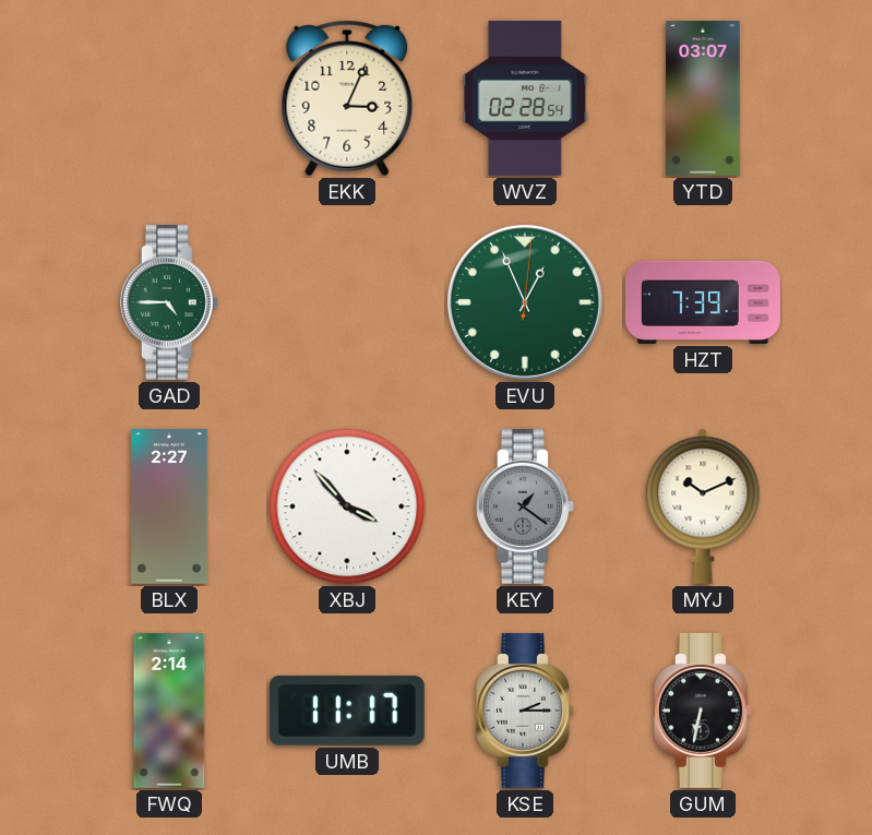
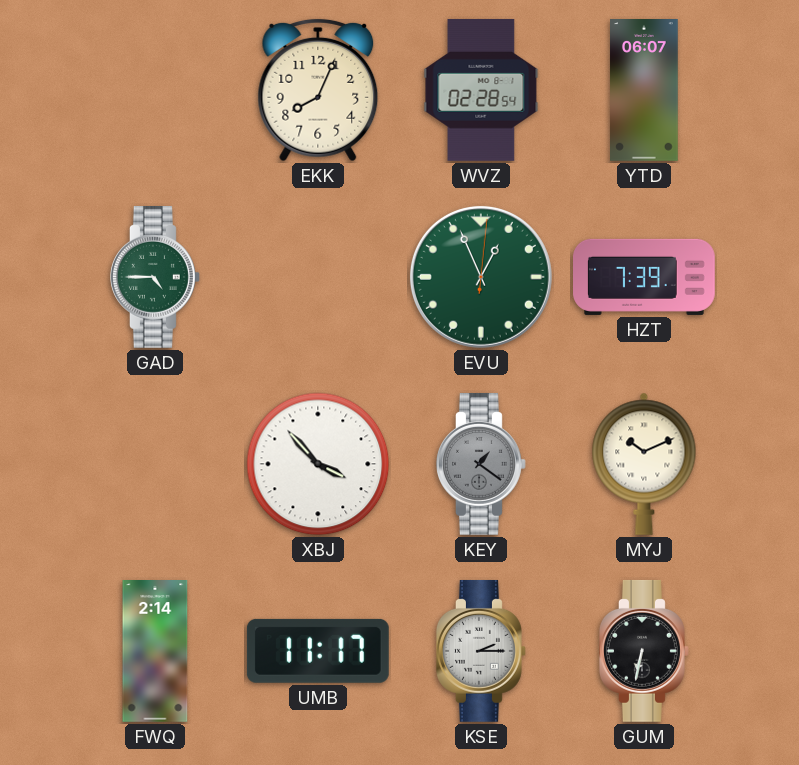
EKK: 3:04 -> 8:04 (318, 90)
YTD: 03:07 -> 06:07 (644, 91)
BLX: 2:27 -> none (169, 508)
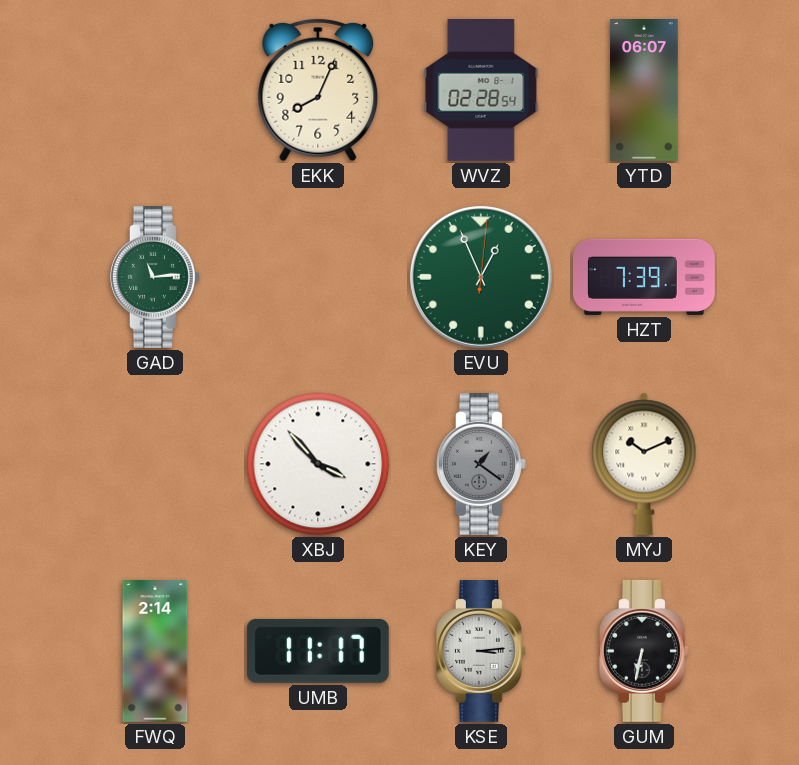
GAD: 4:45 -> 11:14 (156, 277)
KSE: 2:15 -> 3:14 (482, 651)
